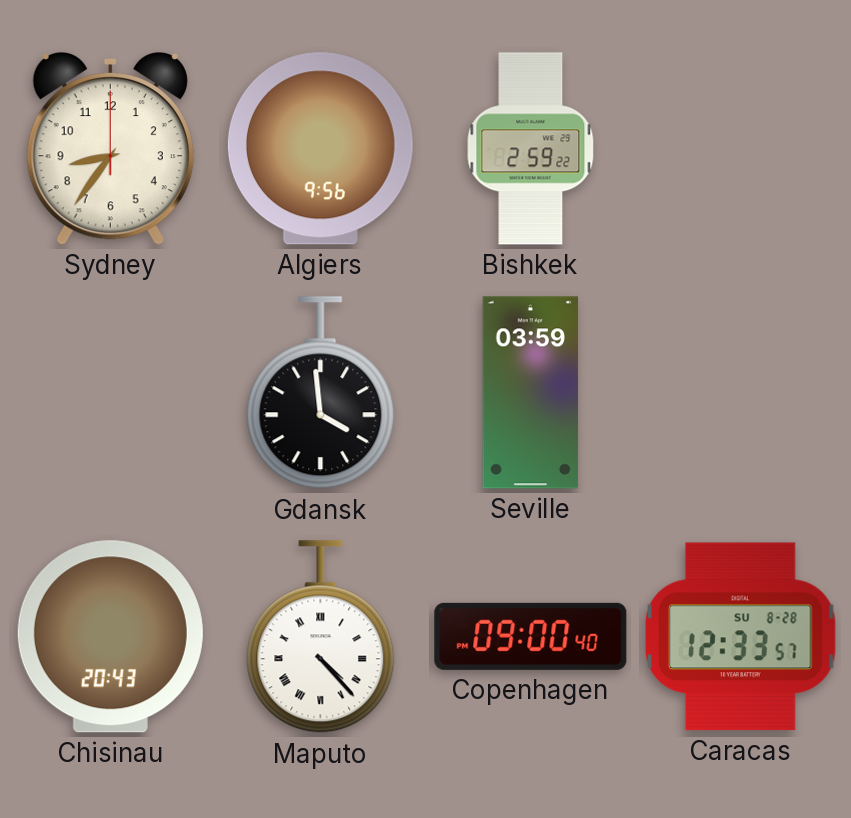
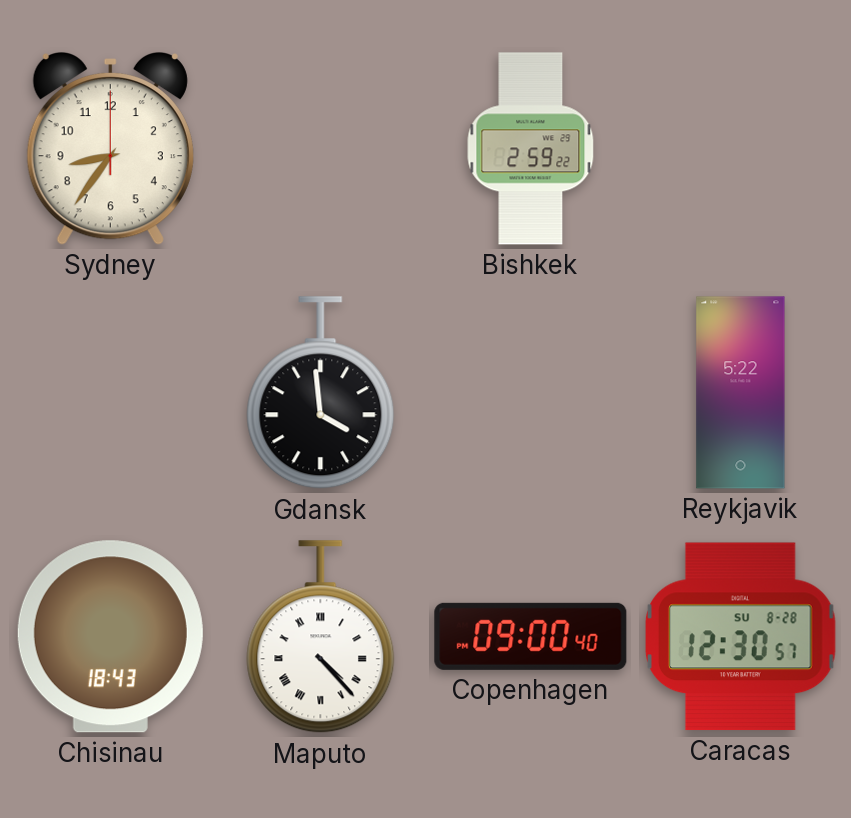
Algiers: 9:56 -> none (320, 149)
Seville: 03:59 -> none (531, 393)
Reykjavik: none -> 5:22 (741, 393)
Chisinau: 20:43 -> 18:43 (110, 637)
Caracas: 12:33 -> 12:30 (741, 637)
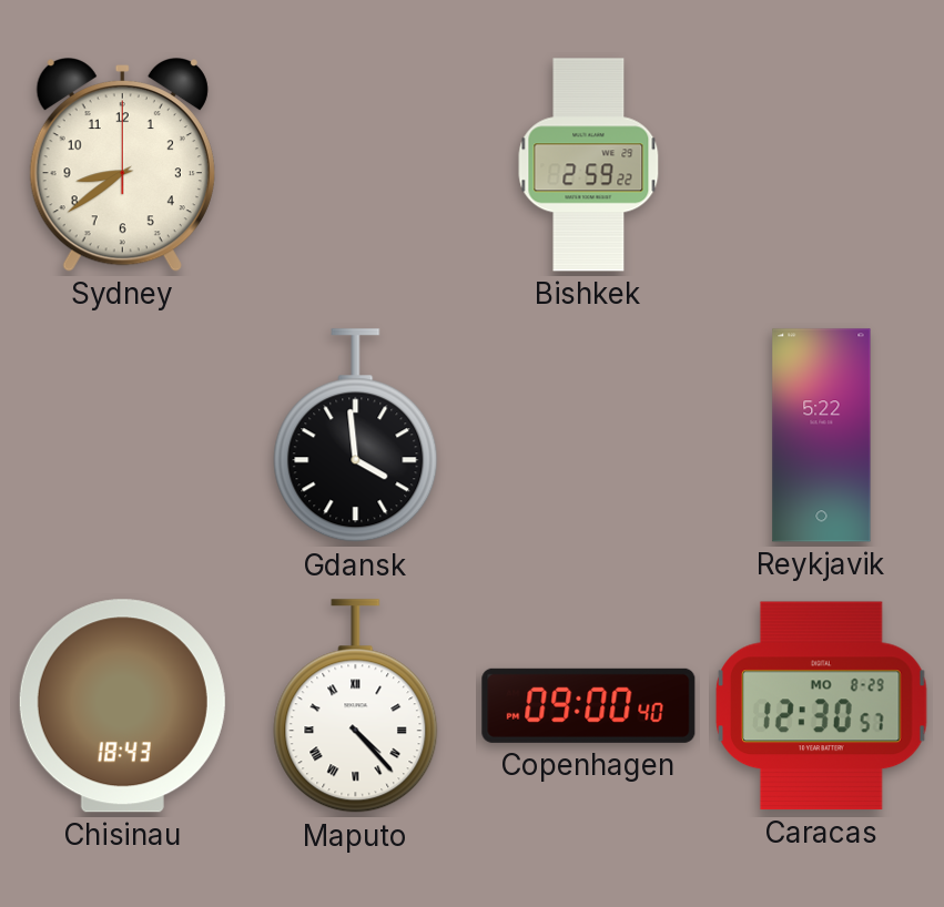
Sydney: 8:36 -> 8:39 (122, 165)
Caracas date: SU 8-28 -> MO 8-29 (822, 706)
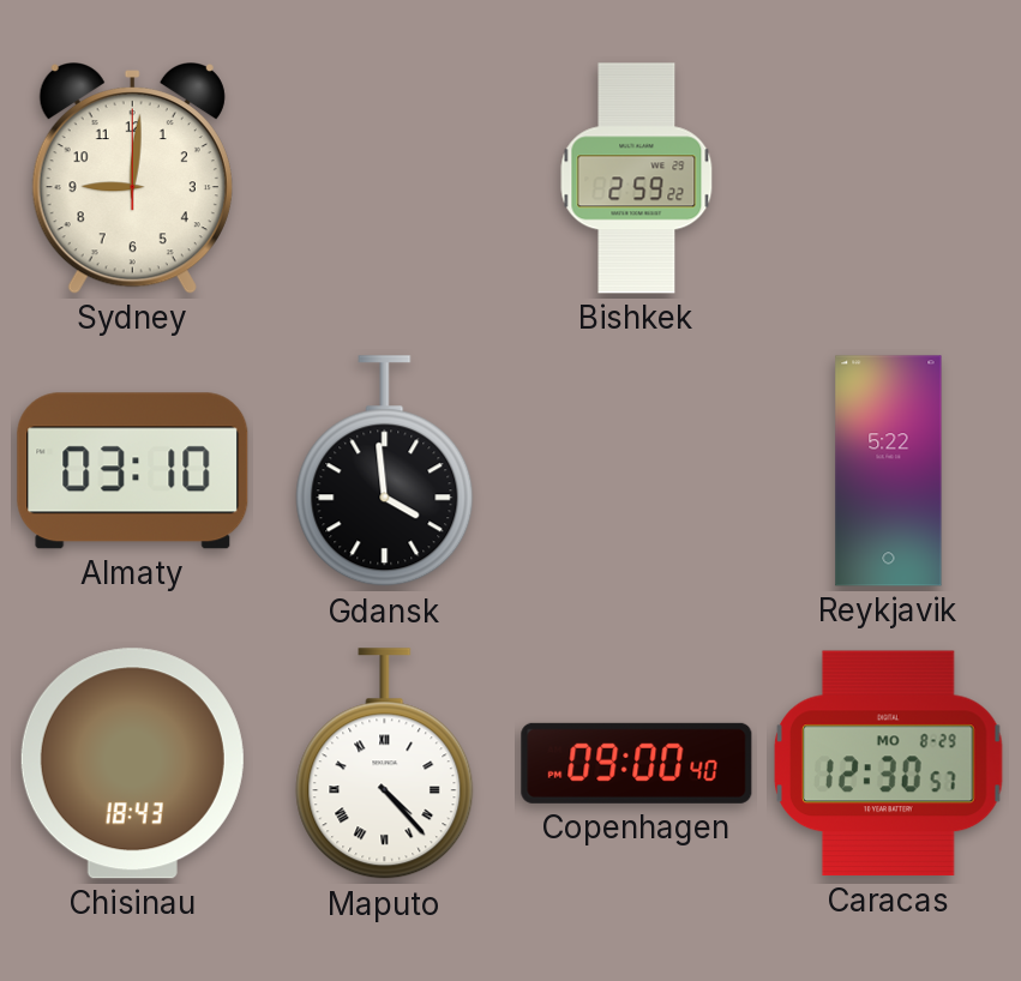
Sydney: 8:39 -> 9:01 (132, 179)
Almaty: none -> 03:10 (133, 471)
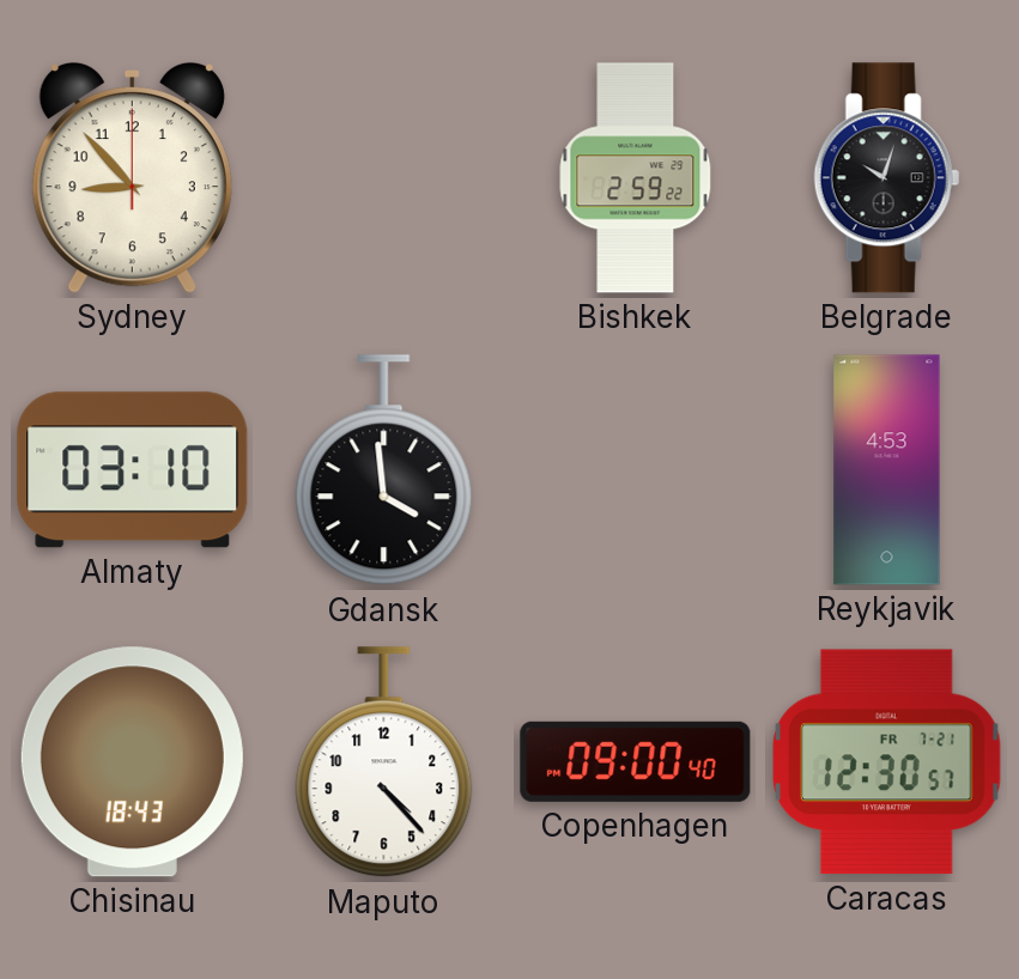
Sydney: 9:01 -> 8:53 (132, 178)
Belgrade: none -> 10:03 (886, 178)
Reykjavik: 5:22 -> 4:53 (887, 470)
Maputo numerals: Roman -> Arabic (384, 762)
Caracas date: MO 8-29 -> FR 7-21 (887, 762)
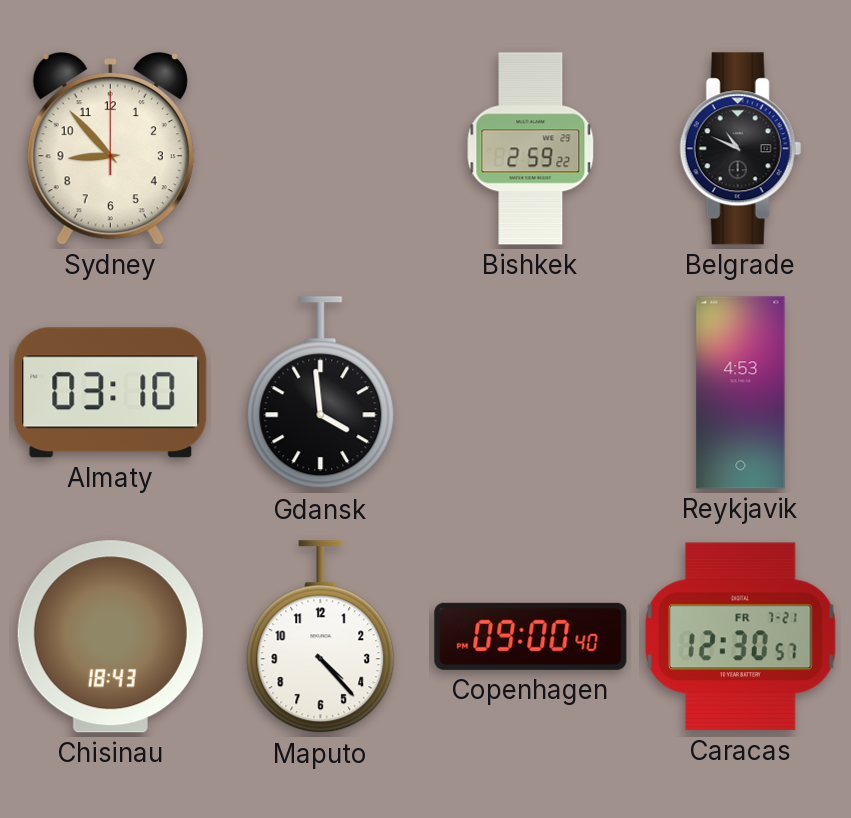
Belgrade: 10:03 -> 10:49 (740, 149)
